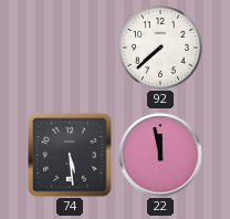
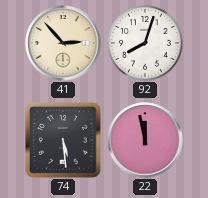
41: none -> 2:53 (63, 43)
92: 7:38 -> 8:03 (146, 44)
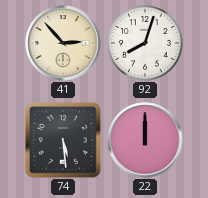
22: 11:58 -> 12:00 (145, 140)
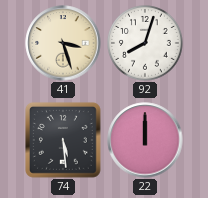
41: 2:53 -> 3:27 (63, 43)
